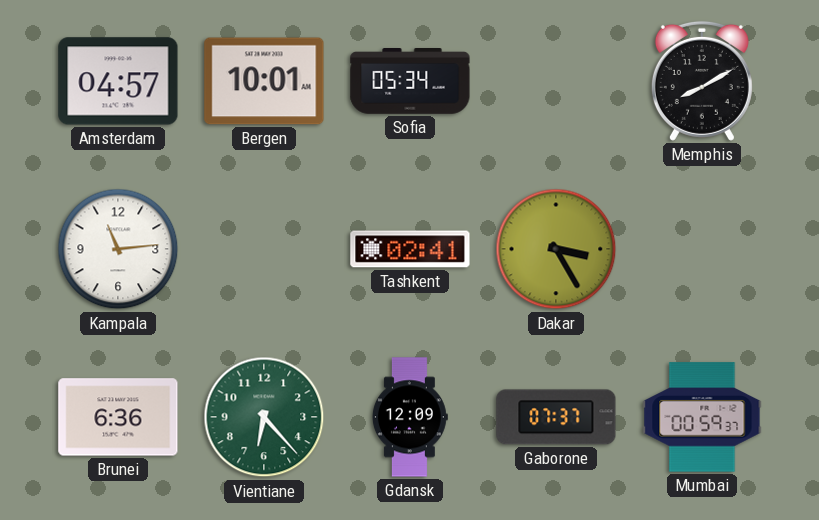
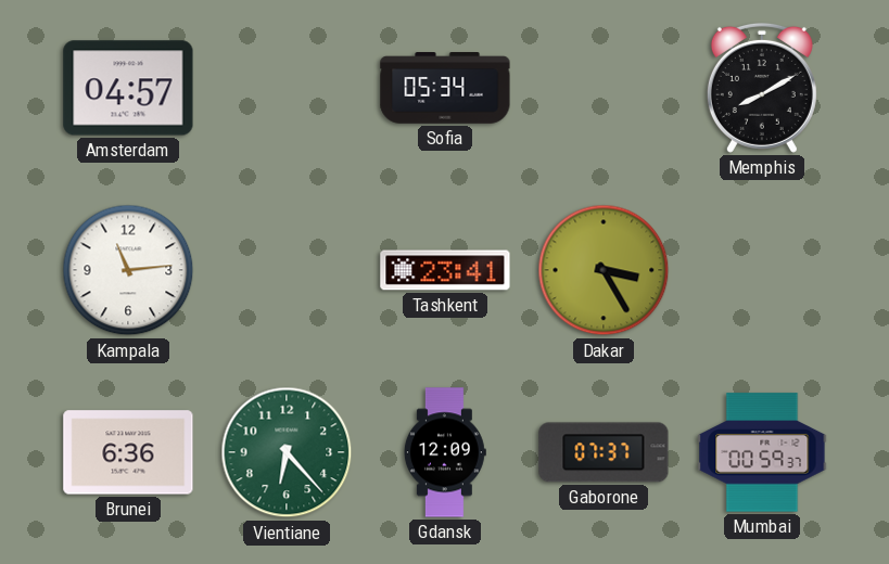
Bergen: 10:01 -> none (264, 81)
Tashkent: 02:41 -> 23:41 (445, 270)
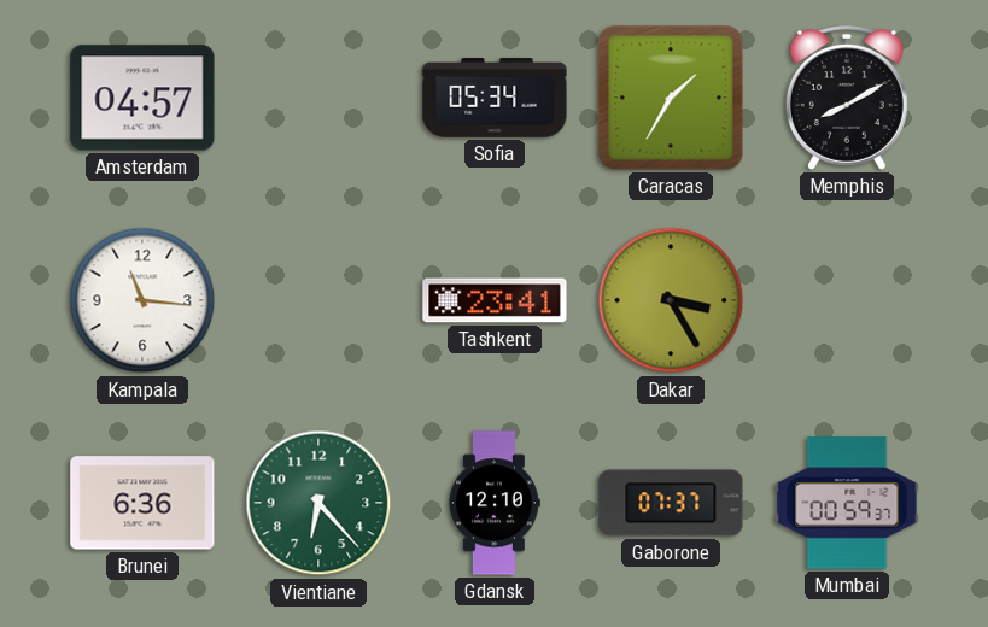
Caracas: none -> 1:35 (671, 98)
Kampala: 11:14 -> 11:16 (142, 300)
Gdansk: 12:09 -> 12:10 (495, 503)
